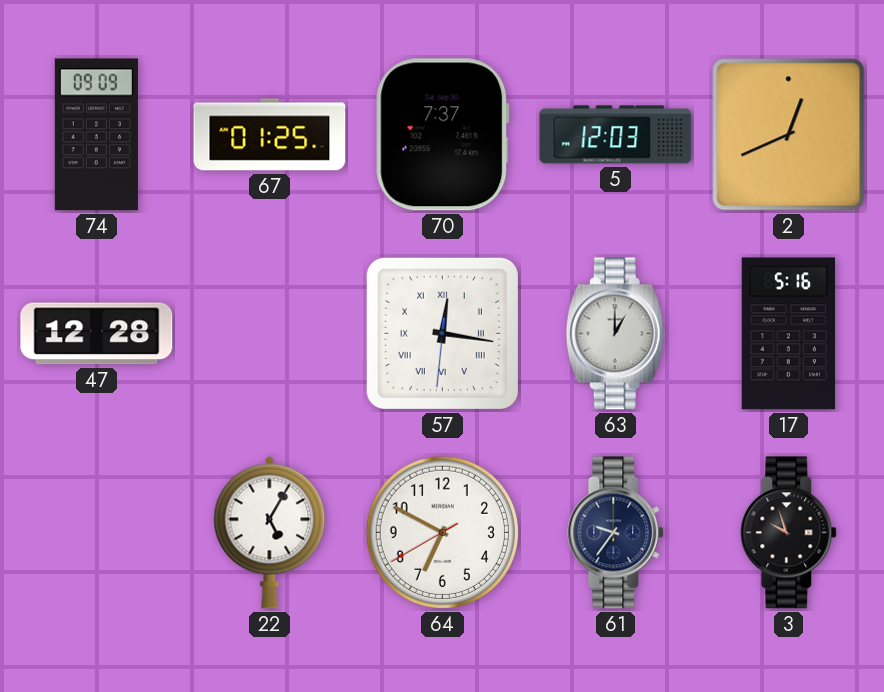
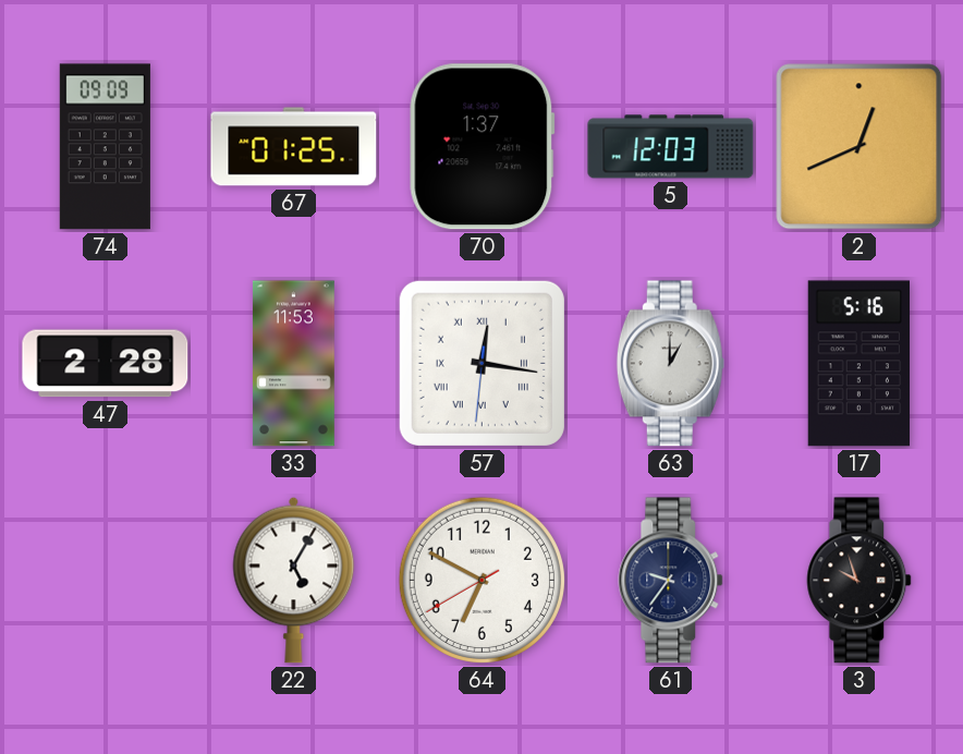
70: 7:37 -> 1:37 (483, 147)
47: 12:28 -> 2:28 (106, 364)
33: none -> 11:53 (294, 364)
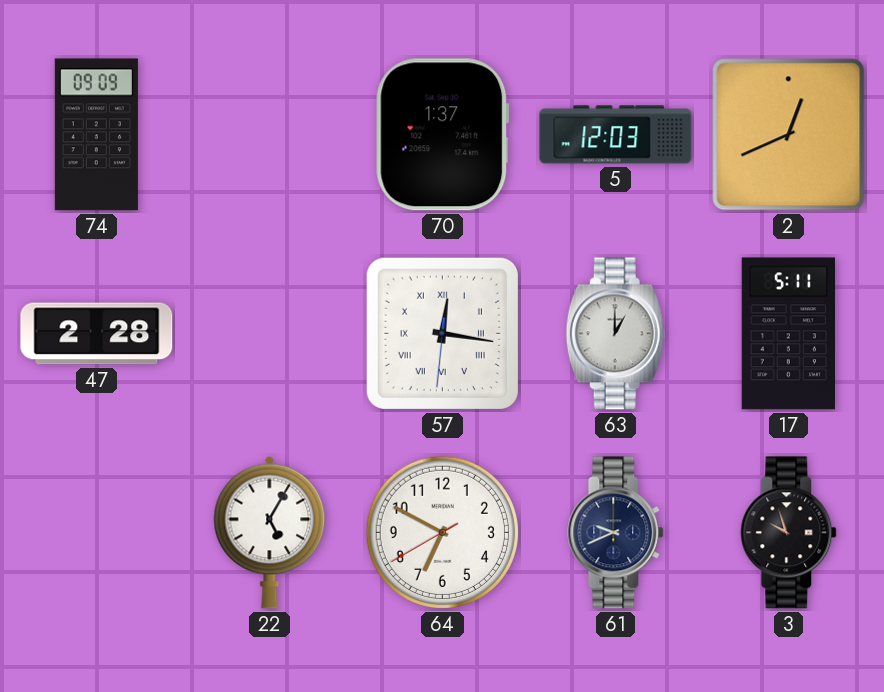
67: 01:25 -> none (294, 147)
33: 11:53 -> none (294, 364)
17: 5:16 -> 5:11 (788, 334)
61: 9:36 -> 9:41 (616, 533)
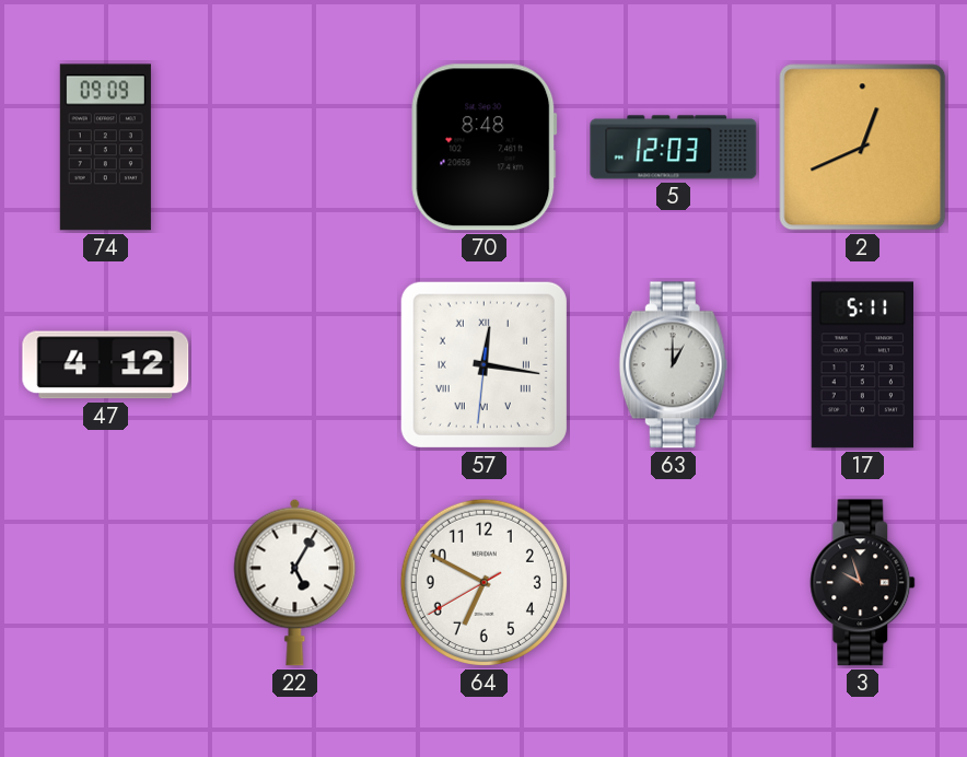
70: 1:37 -> 8:48 (485, 148)
47: 2:28 -> 4:12 (106, 365)
61: 9:41 -> none (616, 533)
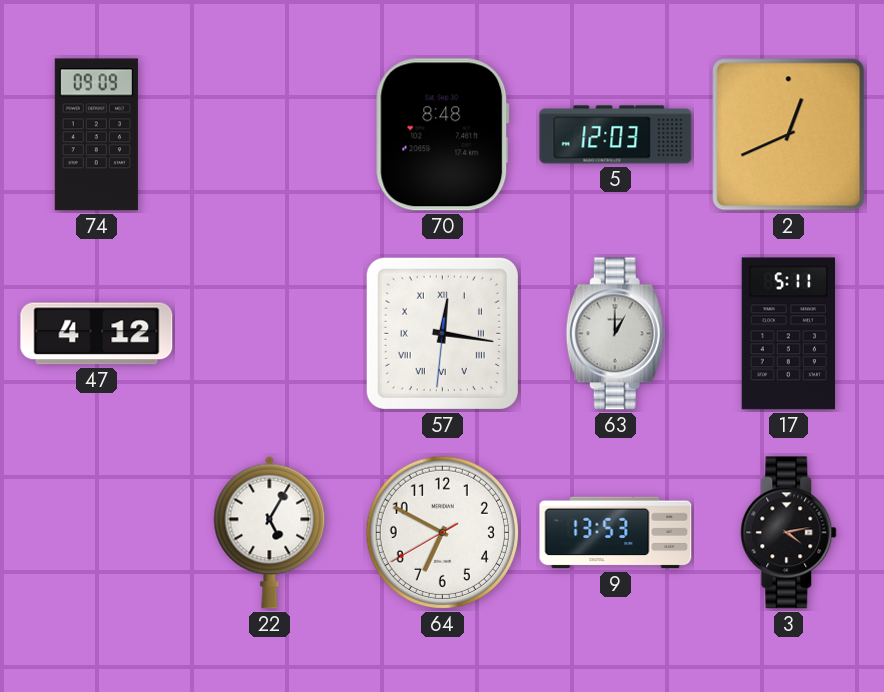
9: none -> 13:53 (616, 533)
3: 9:57 -> 4:13 (789, 533)
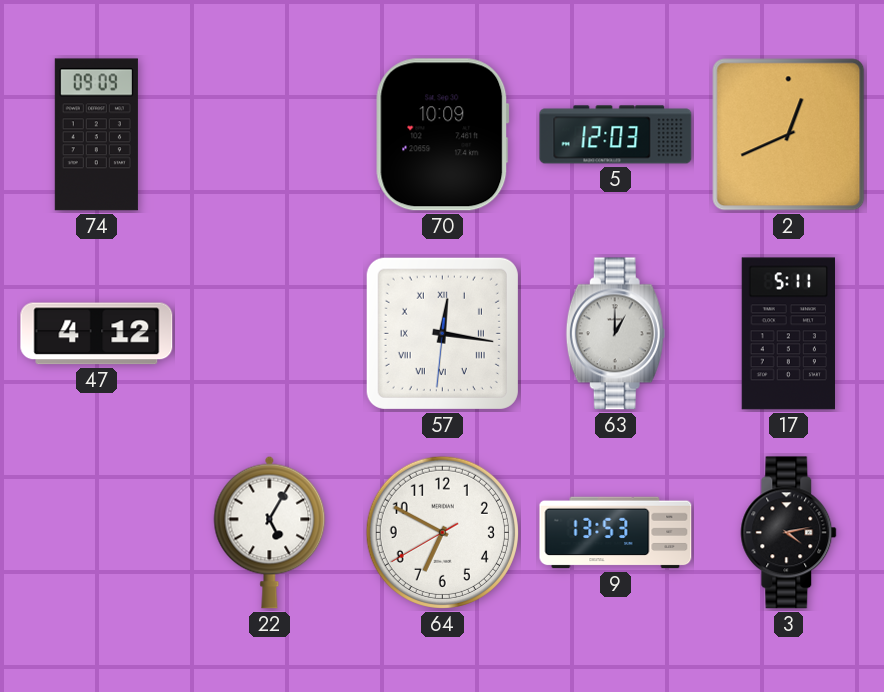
70: 8:48 -> 10:09 (443, 135)
